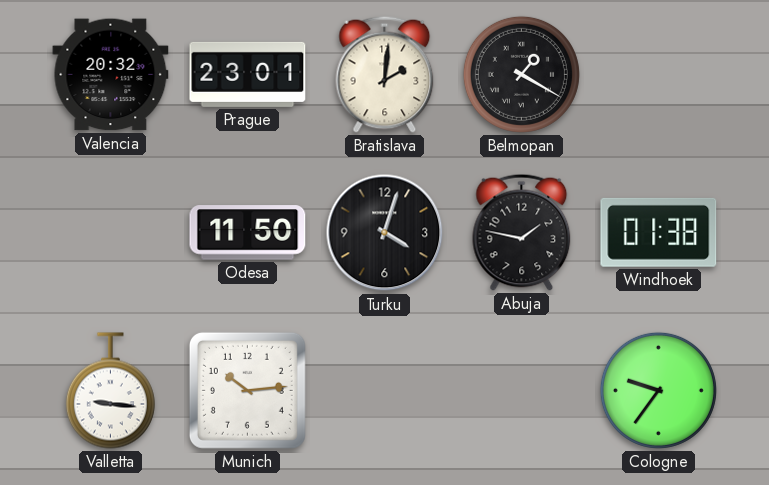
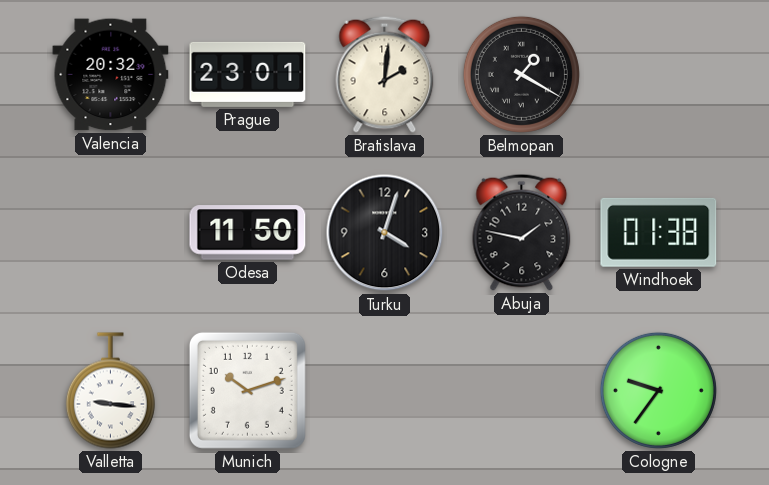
Munich: 10:14 -> 10:12 (247, 390)
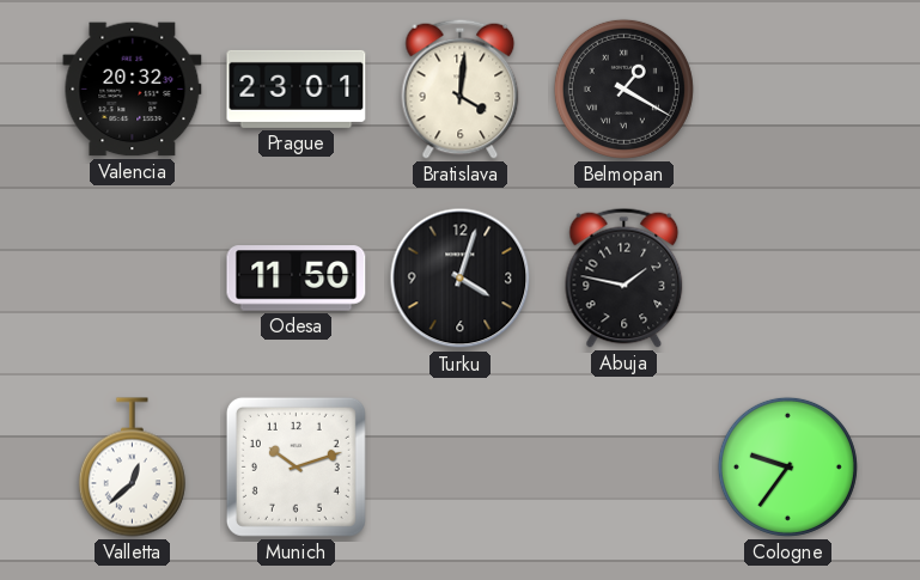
Bratislava: 2:01 -> 4:01 (461, 88)
Windhoek: 01:38 -> none (659, 232)
Valletta: 9:16 -> 12:38 (132, 468)
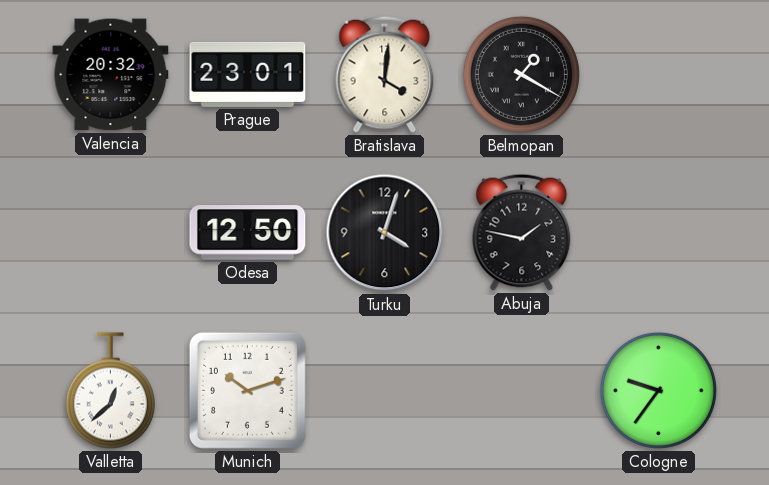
Odesa: 11:50 -> 12:50 (248, 233)
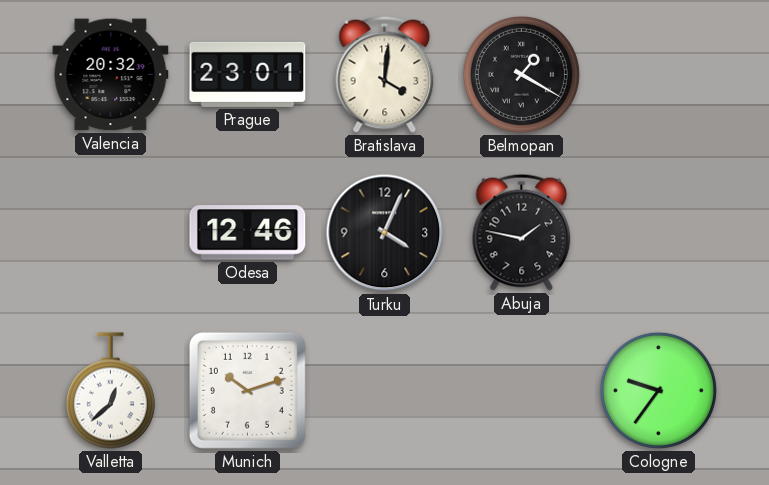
Odesa: 12:50 -> 12:46 (248, 233)
Turku: 4:03 -> 4:04 (385, 233)
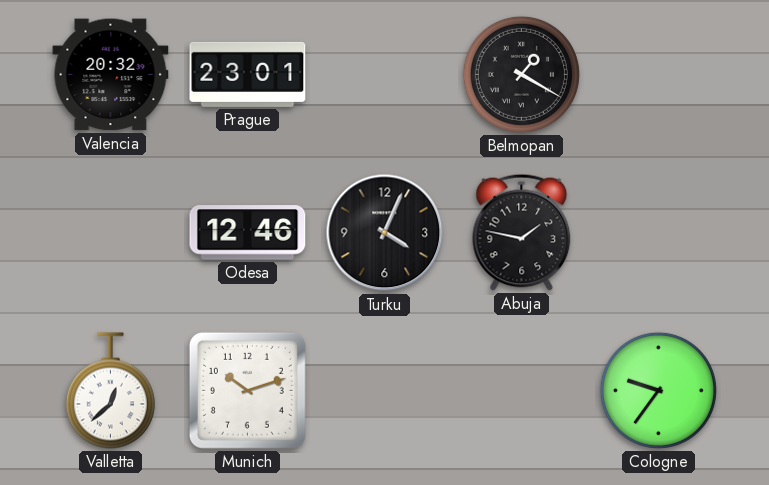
Bratislava: 4:01 -> none (385, 74)
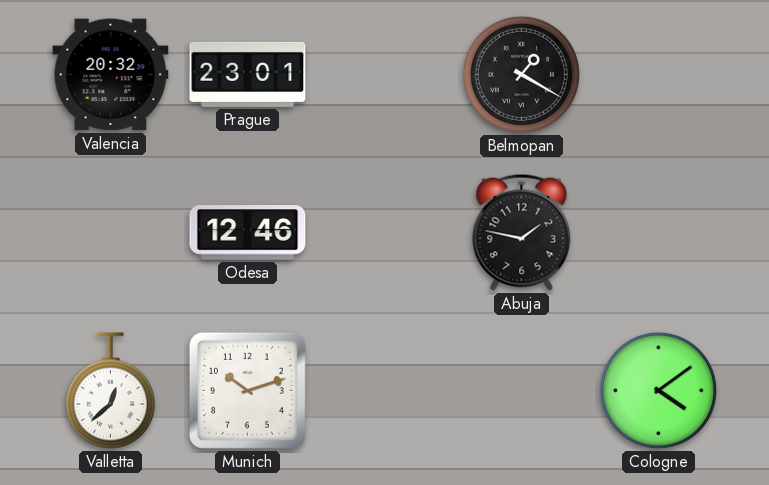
Turku: 4:04 -> none (385, 233)
Cologne: 9:36 -> 4:09 (658, 390)
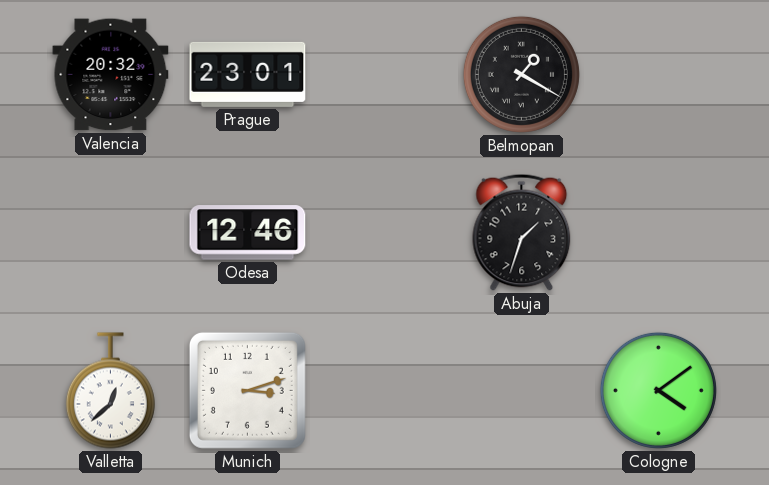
Abuja: 1:47 -> 1:33 (522, 232)
Munich: 10:12 -> 3:12 (247, 390)
